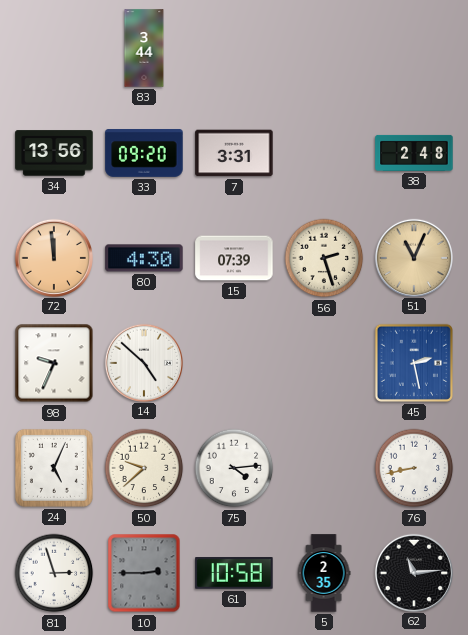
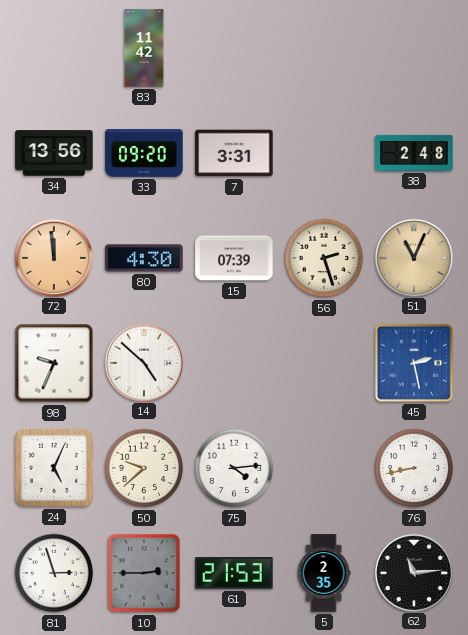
83: 3:44 -> 11:42 (144, 48)
61: 10:58 -> 21:53 (234, 573)
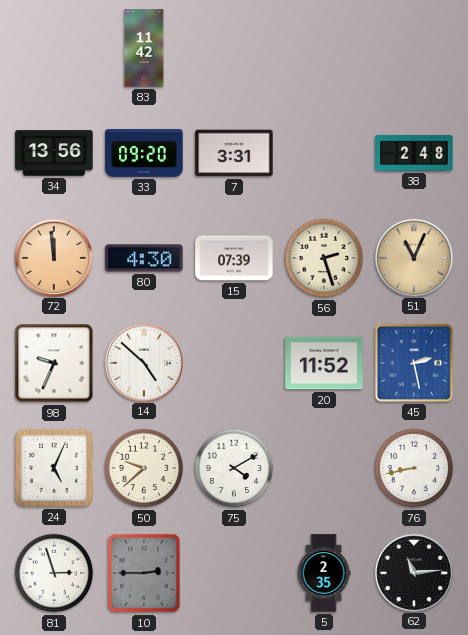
20: none -> 11:52 (324, 363)
75: 4:14 -> 4:10 (234, 468)
61: 21:53 -> none (234, 573)
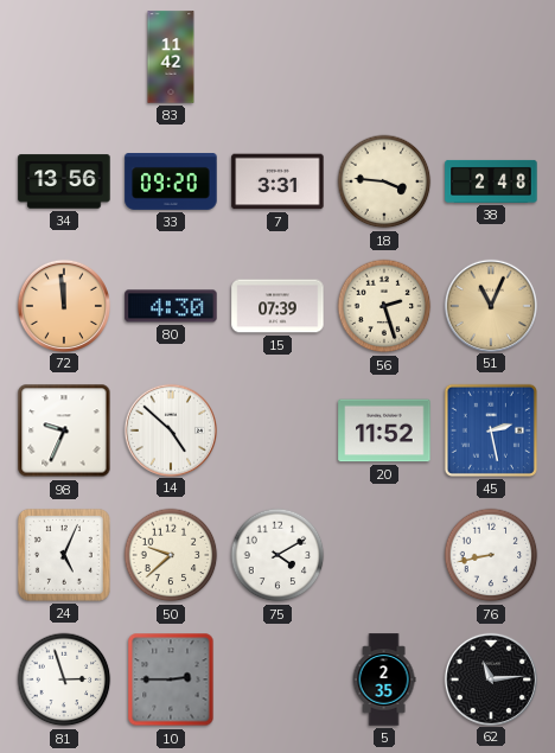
18: none -> 3:46 (384, 181)
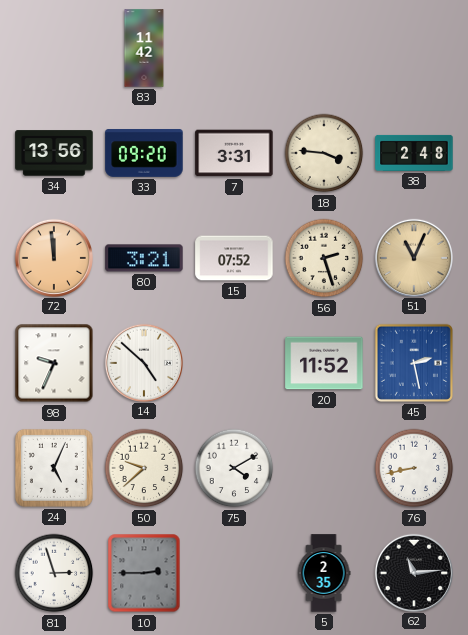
80: 4:30 -> 3:21 (144, 258)
15: 07:39 -> 07:52 (234, 258)
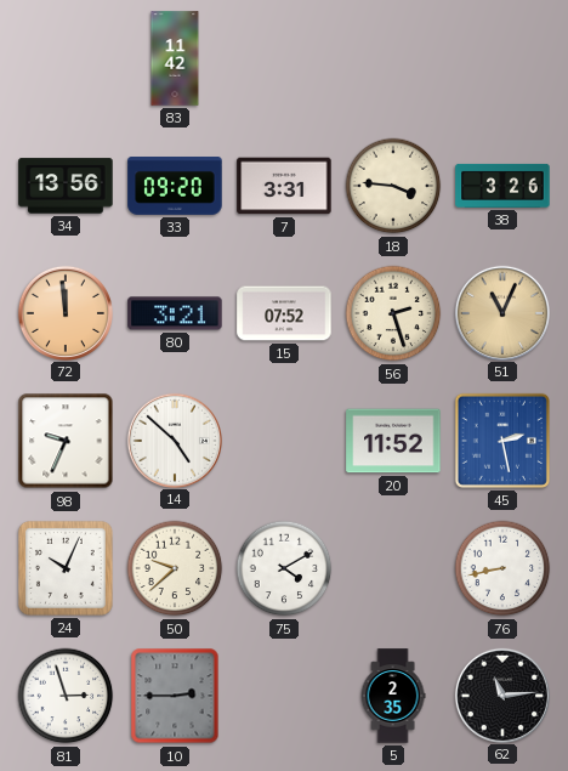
38: 2:48 -> 3:26 (502, 186)
24: 5:04 -> 10:04 (66, 568)
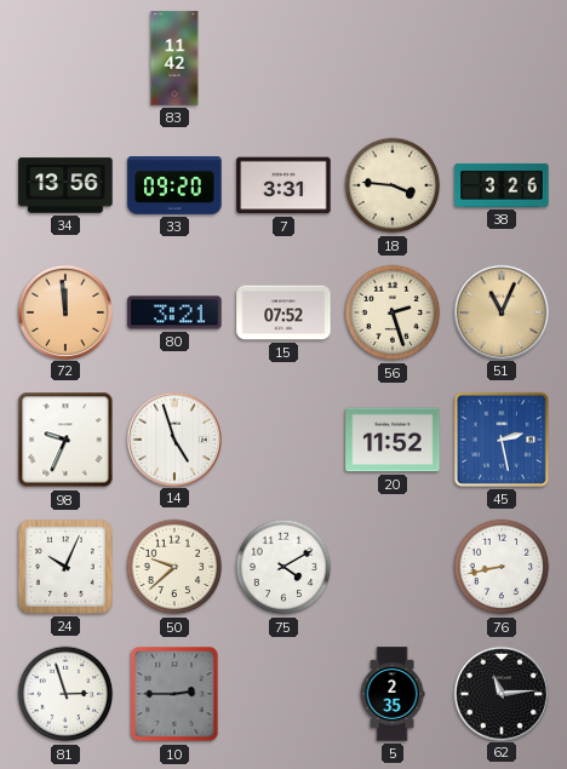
14: 4:52 -> 4:57 (173, 438)
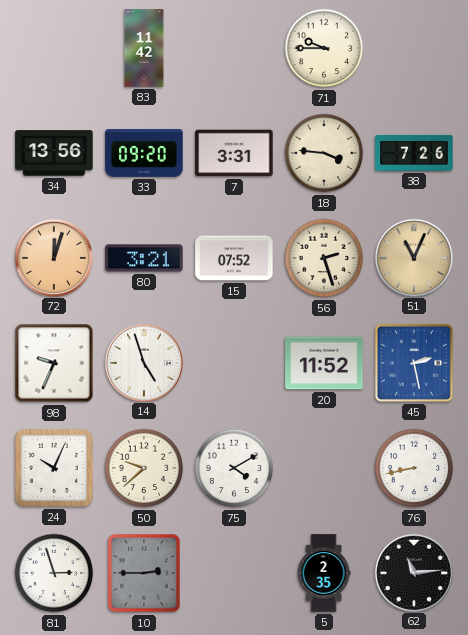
71: none -> 9:45 (324, 48)
38: 3:26 -> 7:26 (414, 153)
72: 11:59 -> 12:03 (53, 257)
